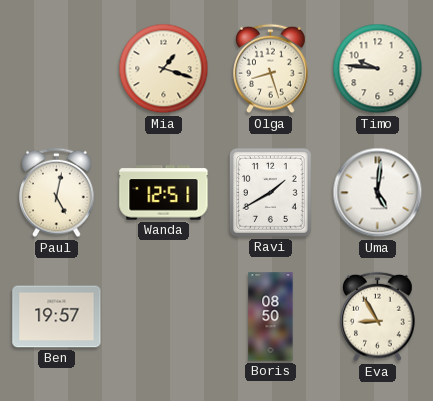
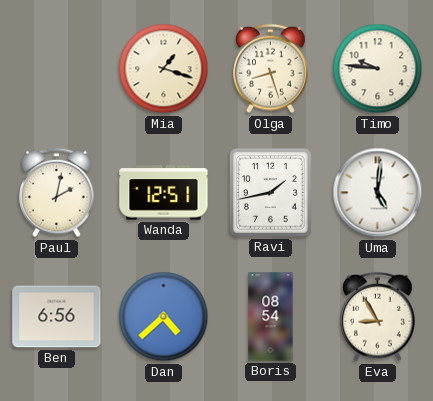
Paul: 5:02 -> 2:02 (57, 193)
Ravi: 1:40 -> 1:43 (270, 192)
Ben: 19:57 -> 6:56 (57, 317)
Dan: none -> 4:38 (164, 317)
Boris: 08:50 -> 08:54 (271, 317)
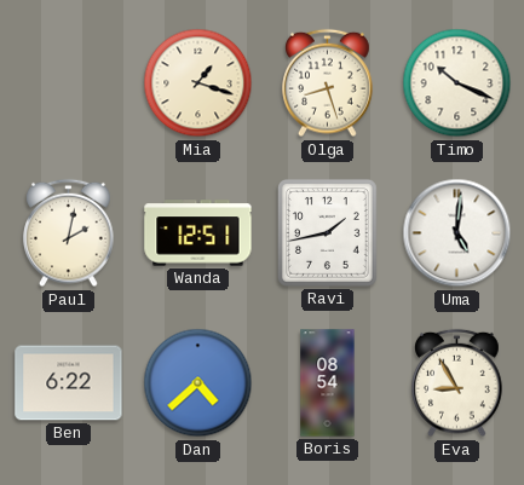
Timo: 9:46 -> 10:19 (457, 83)
Ben: 6:56 -> 6:22 (69, 383)
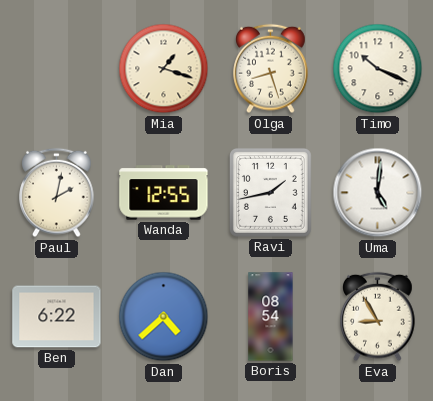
Wanda: 12:51 -> 12:55 (164, 193)
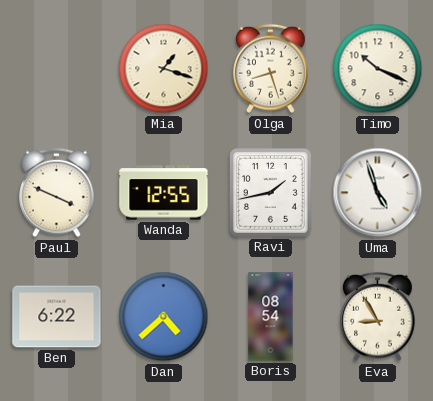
Paul: 2:02 -> 3:49 (57, 193)
Uma: 5:01 -> 4:57 (378, 193)
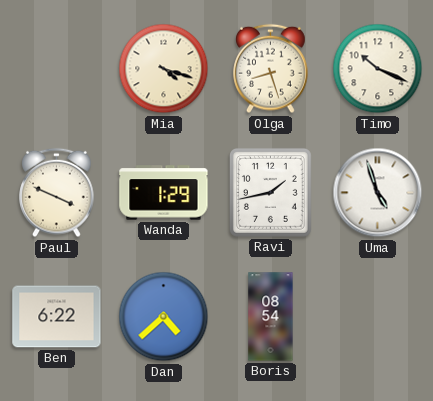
Mia: 1:18 -> 4:18 (164, 69)
Wanda: 12:55 -> 1:29 (164, 193)
Eva: 8:55 -> none (378, 317)
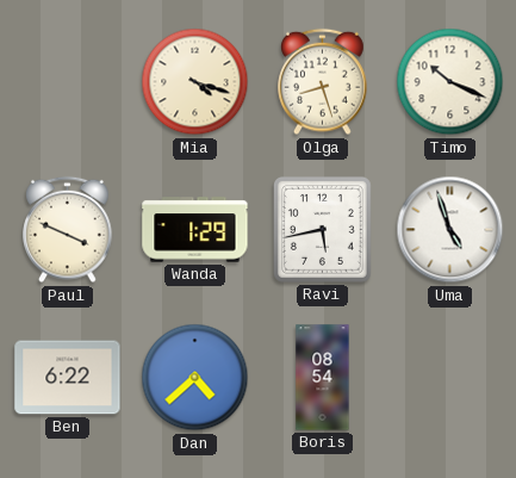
Ravi: 1:43 -> 5:43 (322, 229)
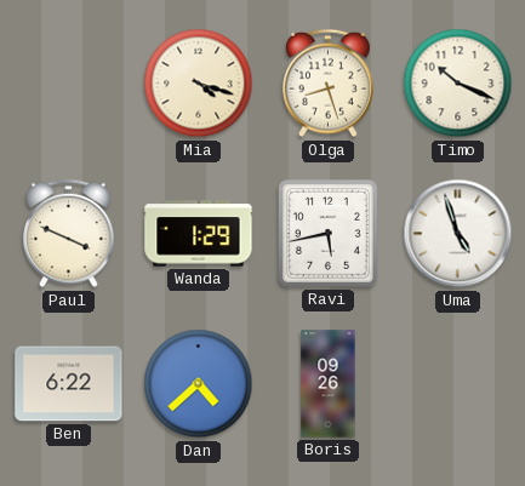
Boris: 08:54 -> 09:26 (329, 384)
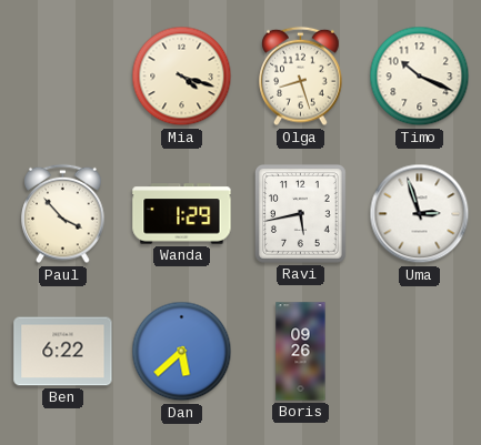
Paul: 3:49 -> 3:53 (63, 214)
Uma: 4:57 -> 2:57 (420, 214)
Dan: 4:38 -> 5:38 (182, 352)
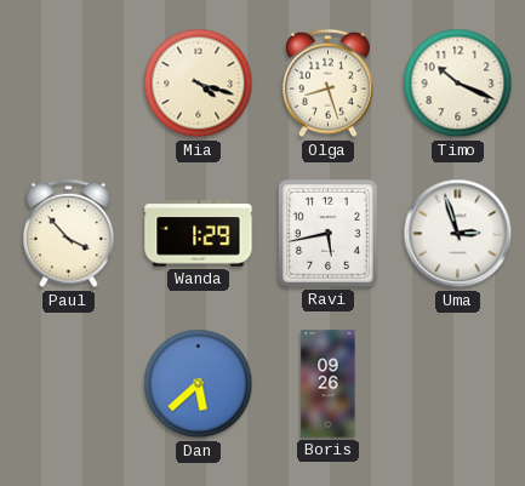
Ben: 6:22 -> none (63, 352)
